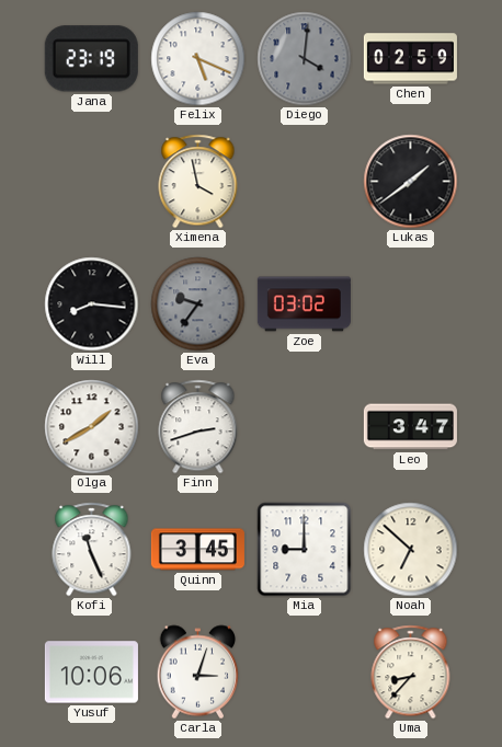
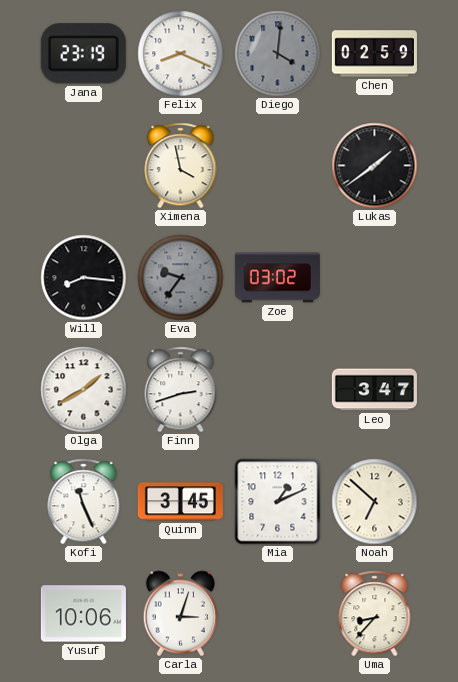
Felix: 5:19 -> 8:19 (181, 54)
Mia: 9:00 -> 1:11 (278, 502)
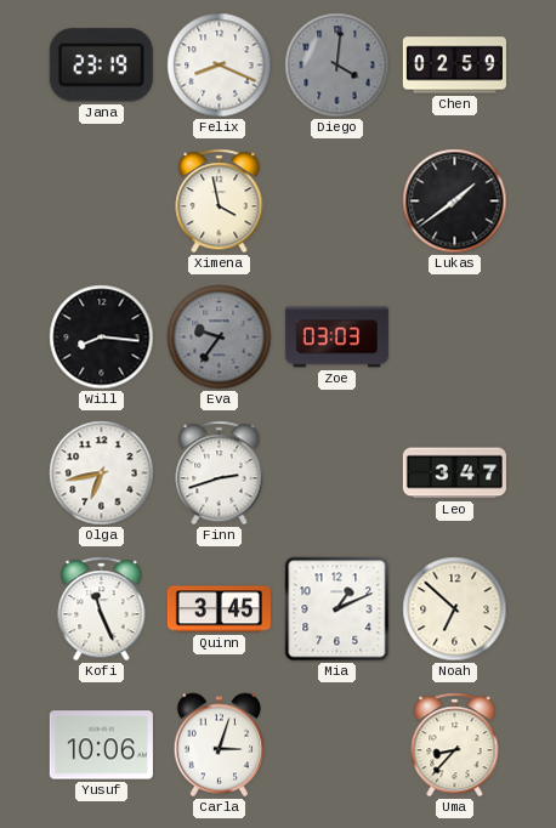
Zoe: 03:02 -> 03:03 (336, 338)
Olga: 1:40 -> 6:43 (102, 473)
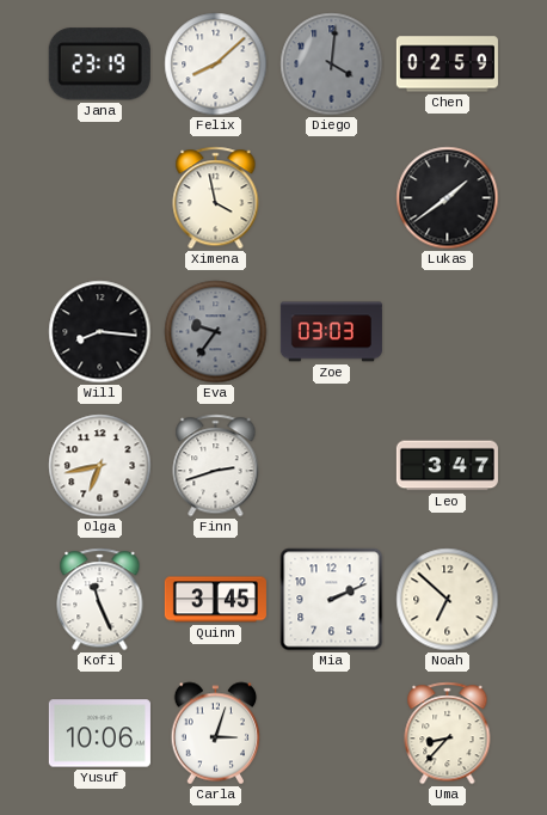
Felix: 8:19 -> 8:08 (216, 65)
Mia: 1:11 -> 2:11 (332, 600)
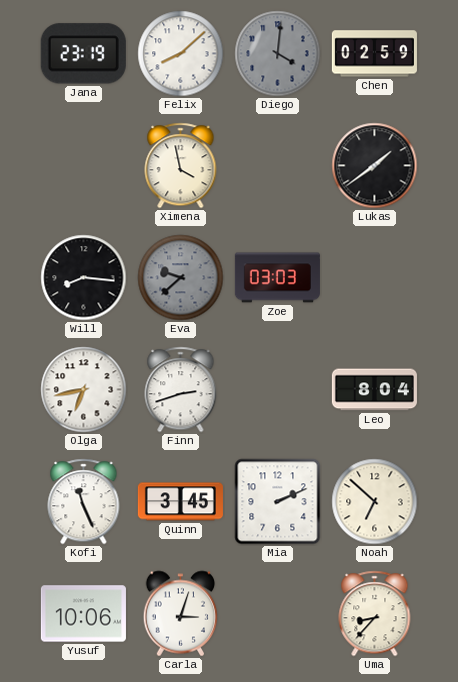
Eva: 9:36 -> 9:38 (181, 278)
Leo: 3:47 -> 8:04 (374, 390)
